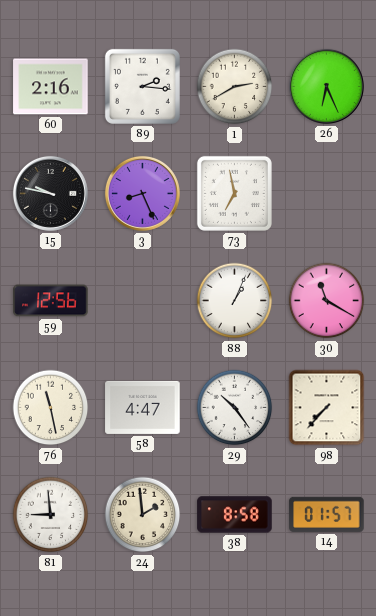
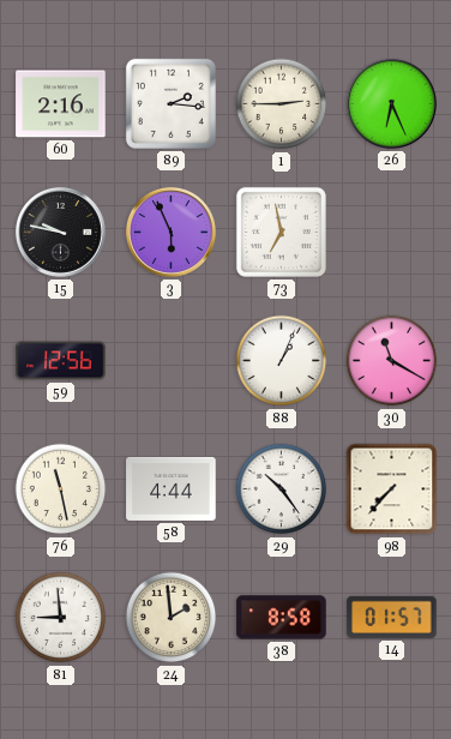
1: 2:40 -> 2:45 (282, 104)
3: 8:26 -> 5:56 (170, 232)
58: 4:47 -> 4:44 (172, 488)
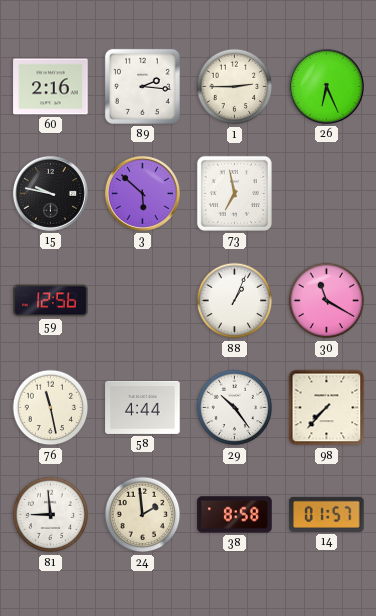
3: 5:56 -> 5:52 (142, 193)
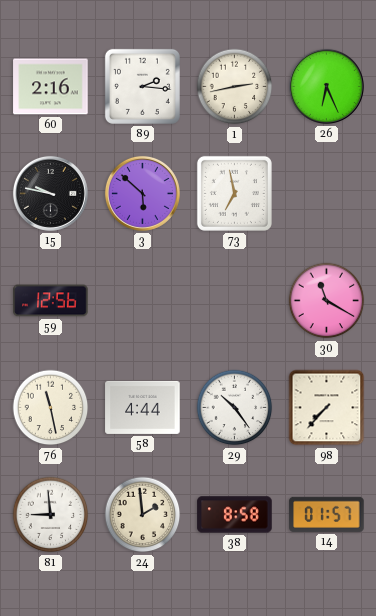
1: 2:45 -> 2:43 (235, 87)
88: 1:04 -> none (235, 301)
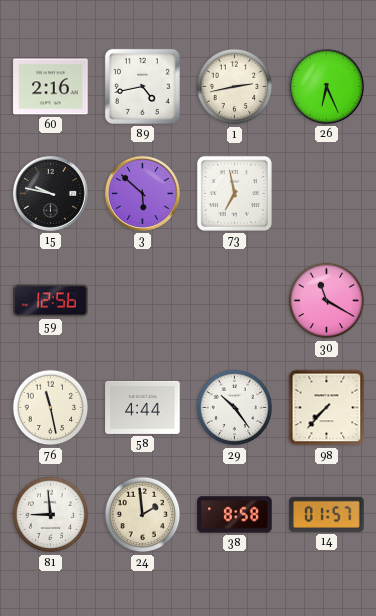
89: 2:16 -> 4:43 (142, 86)
